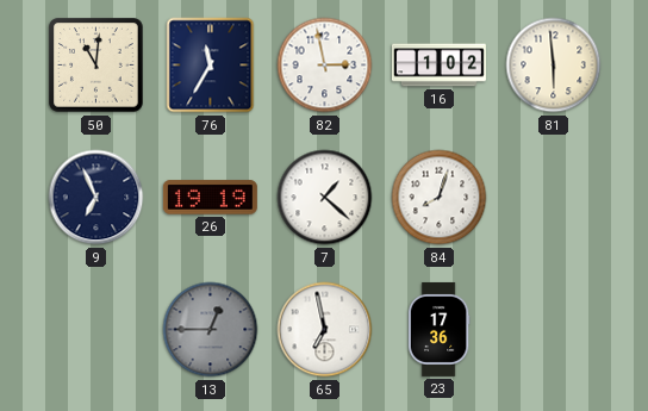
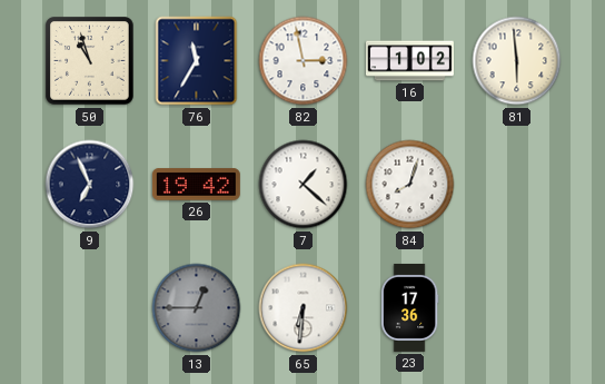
50: 11:01 -> 10:57 (90, 61)
26: 19:19 -> 19:42 (196, 185)
65: 6:58 -> 6:31 (304, 308)
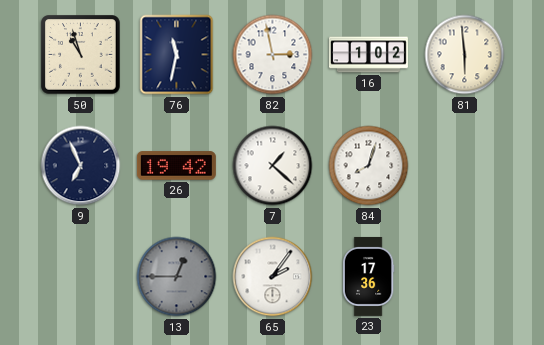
76: 11:35 -> 11:32 (177, 55)
65: 6:31 -> 2:06 (273, 277)
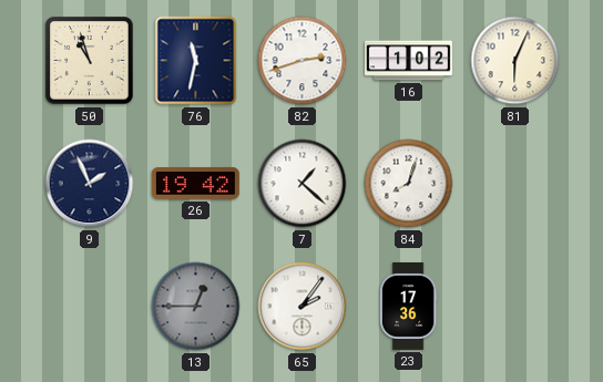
82: 2:58 -> 2:42 (303, 61)
81: 5:59 -> 6:04 (515, 61)
9: 6:56 -> 1:56 (90, 184)
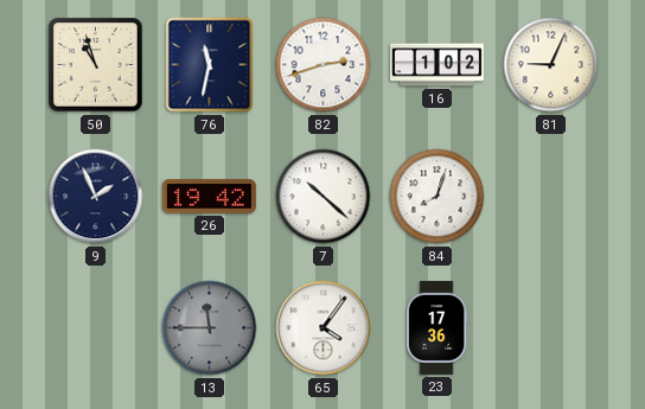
81: 6:04 -> 9:04 (551, 65)
7: 1:22 -> 10:22 (324, 197)
13: 12:45 -> 11:45 (210, 328)
65: 2:06 -> 4:06 (324, 328)
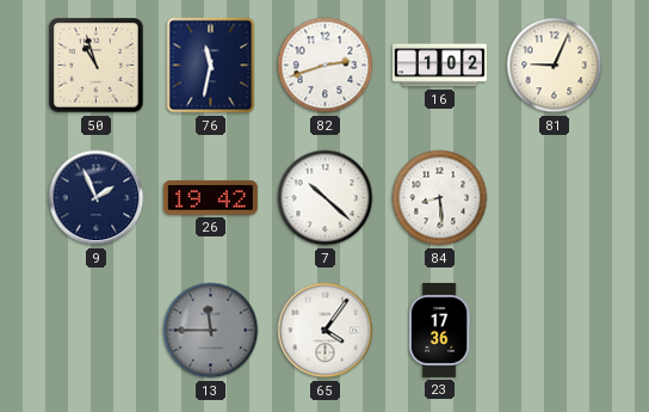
84: 8:03 -> 8:29 (440, 198)
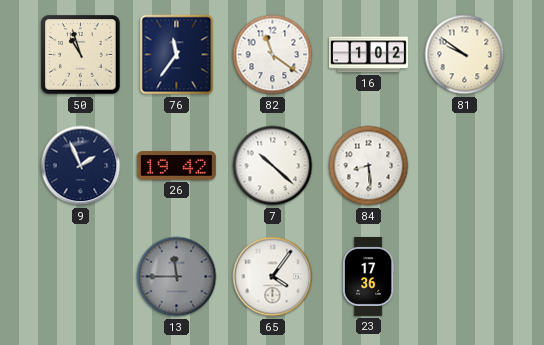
76: 11:32 -> 11:36 (177, 55)
82: 2:42 -> 11:21 (273, 55)
81: 9:04 -> 9:51 (465, 55)
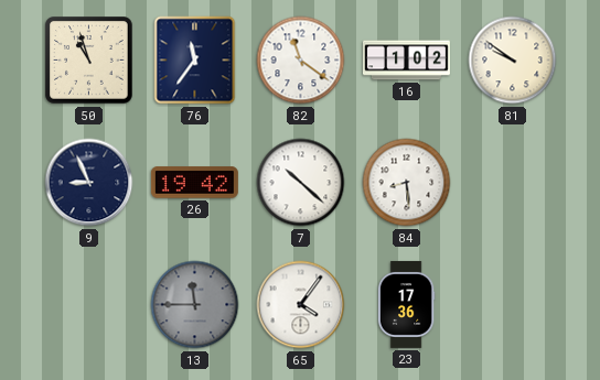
9: 1:56 -> 8:56 (89, 183)
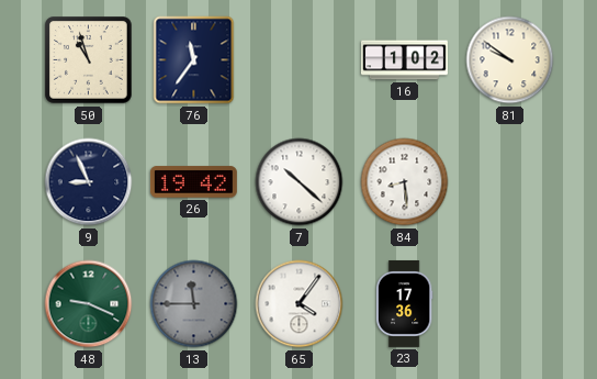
82: 11:21 -> none (301, 61)
48: none -> 9:19 (89, 304)
